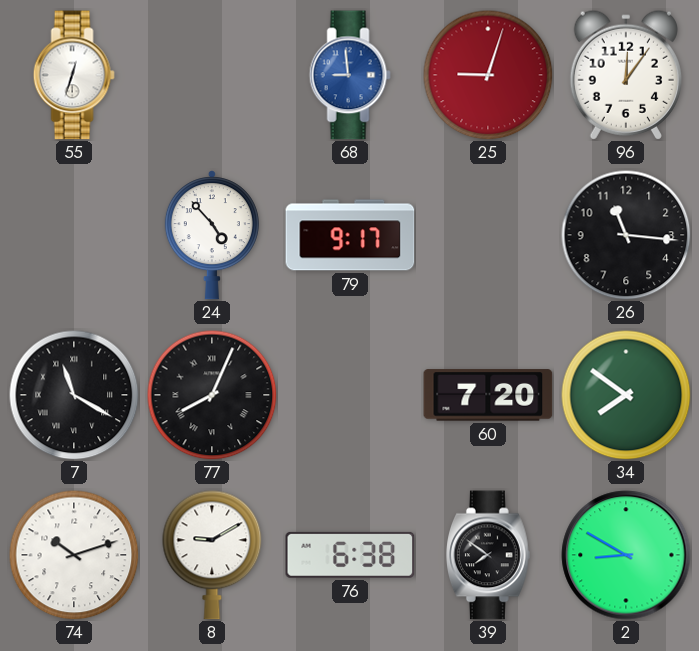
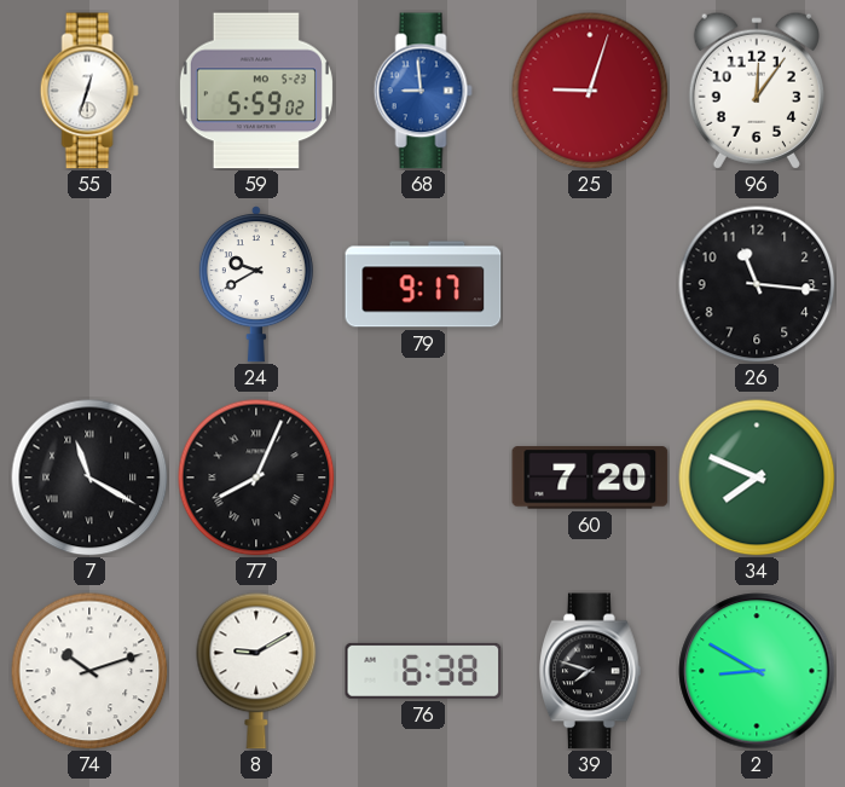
59: none -> 5:59 (256, 91)
24: 4:53 -> 9:40 (256, 284)
34: 7:51 -> 7:49 (757, 478)
39: 7:51 -> 7:48 (591, 671)
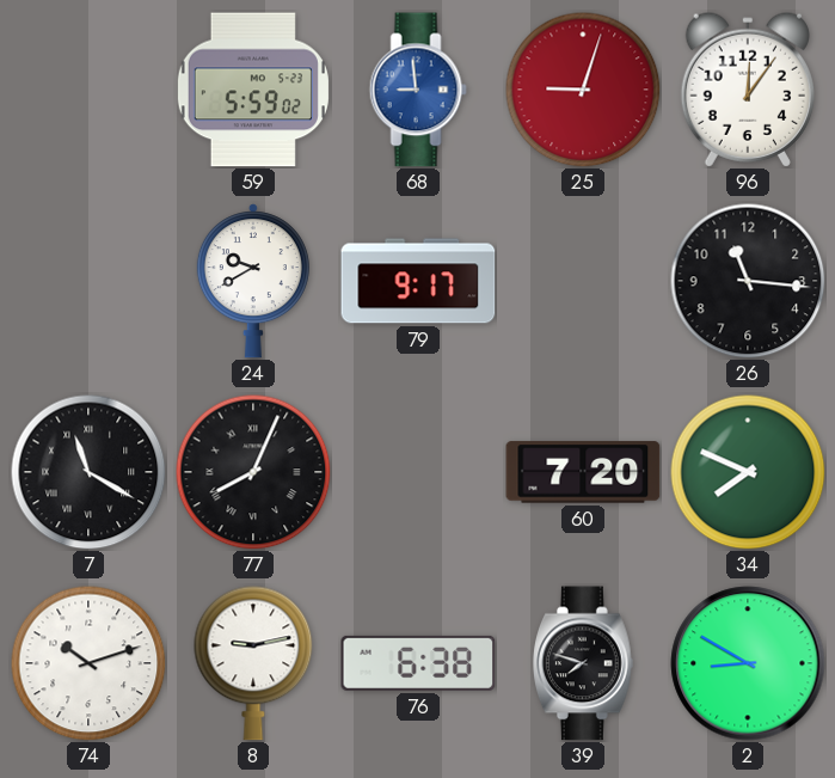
55: 12:33 -> none (89, 91)
8: 9:10 -> 9:13 (253, 663)
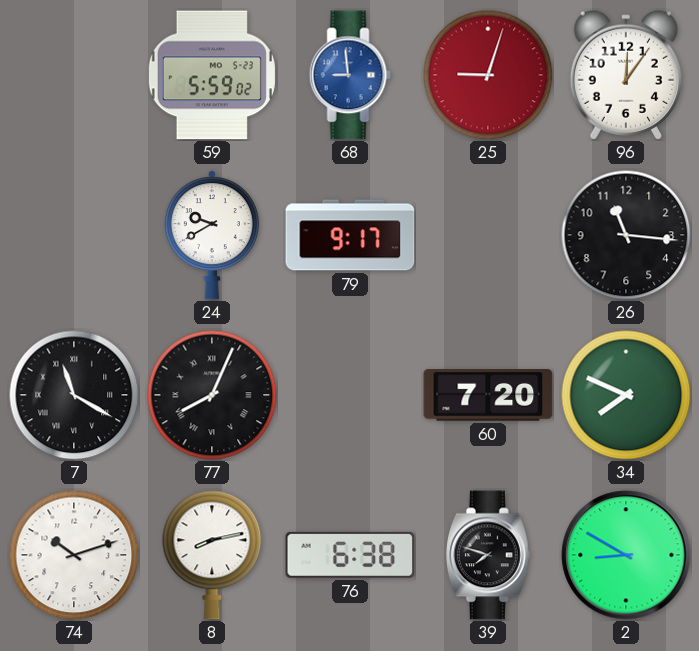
8: 9:13 -> 8:13 (212, 555)
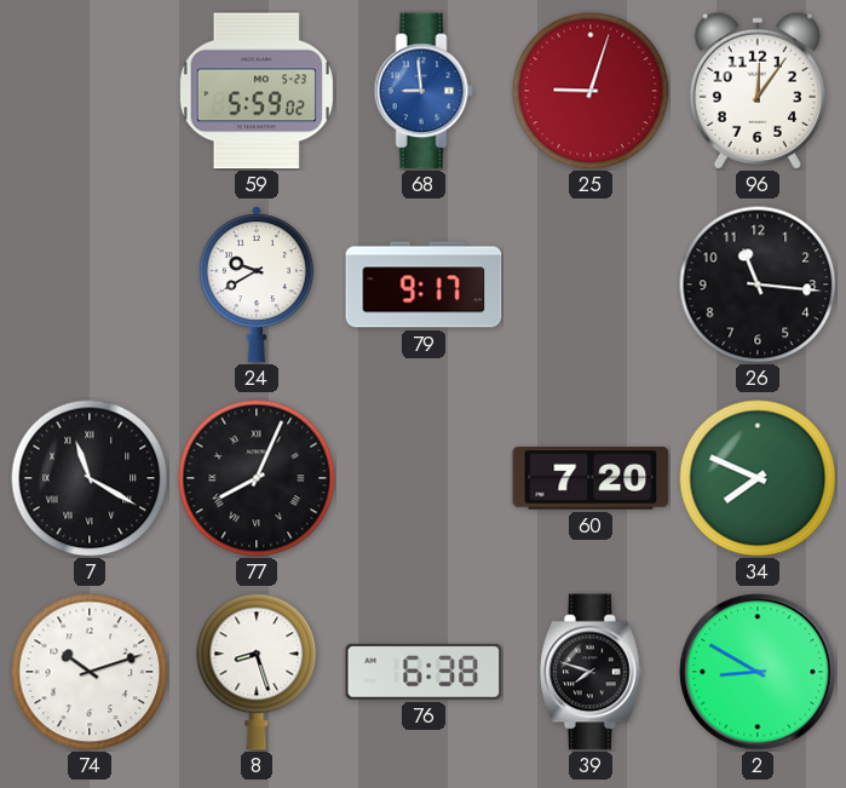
8: 8:13 -> 8:27 (257, 672)
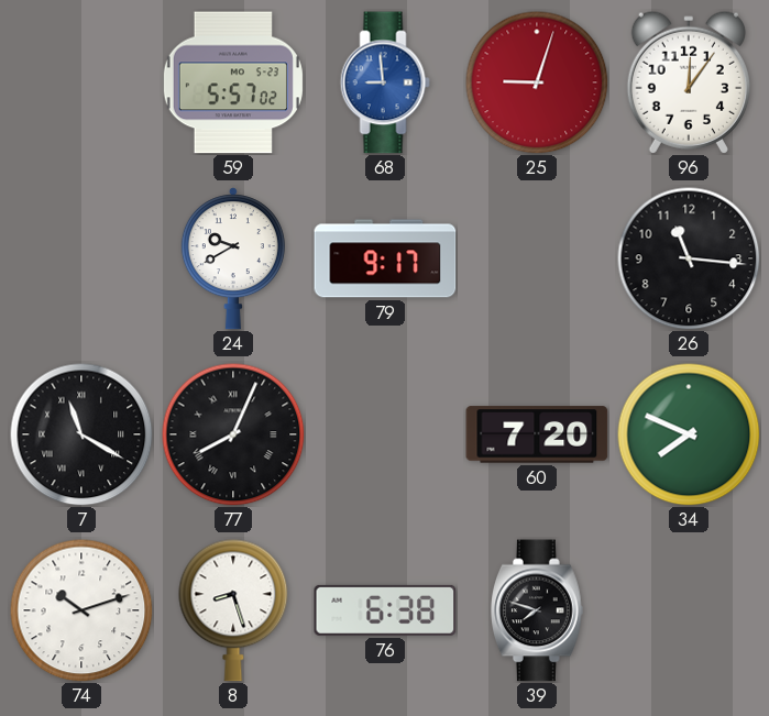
59: 5:59 -> 5:57 (233, 82)
2: 8:50 -> none (758, 672)
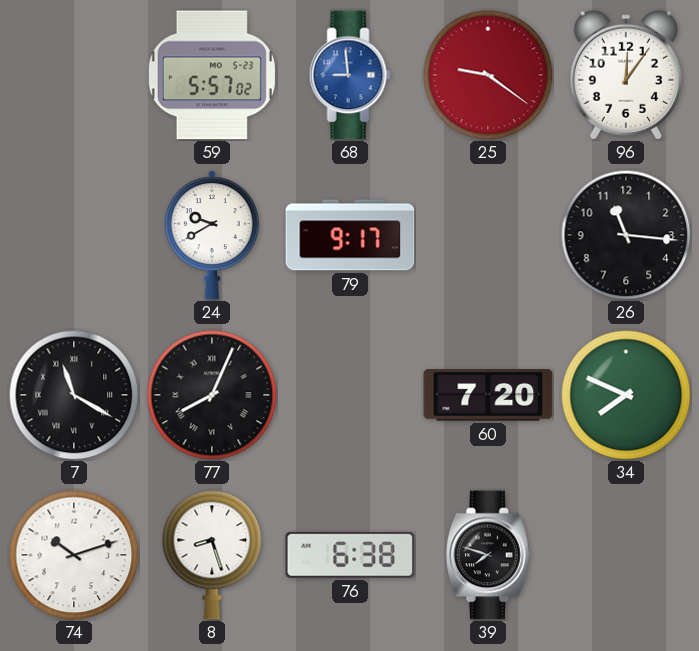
25: 9:03 -> 9:21 (488, 75)
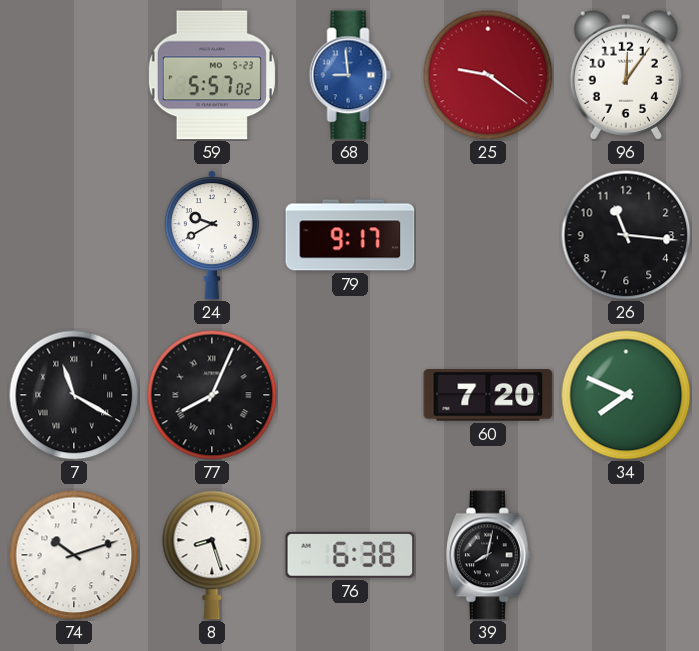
39: 7:48 -> 8:02 (489, 555)
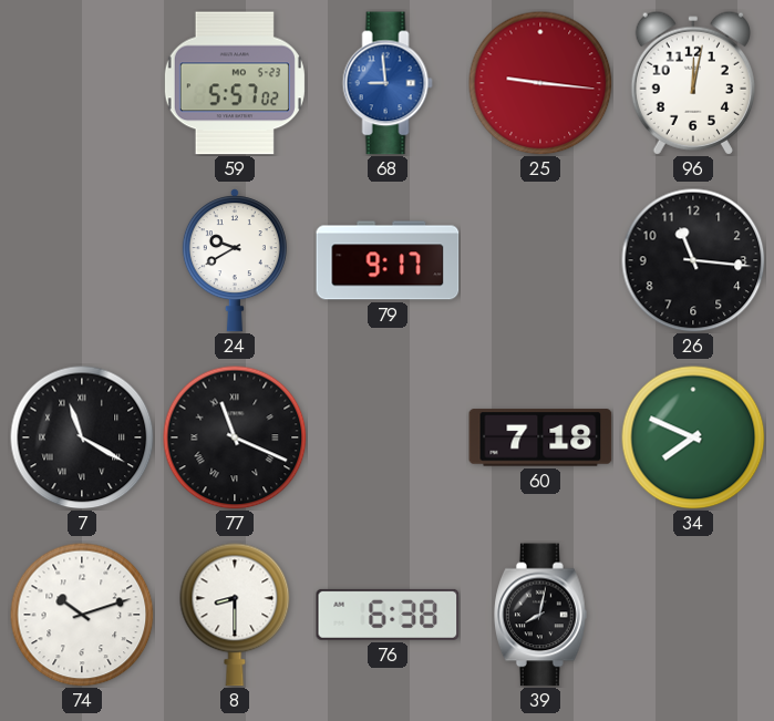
25: 9:21 -> 9:16 (540, 83)
96: 12:06 -> 12:02 (693, 83)
77: 8:04 -> 11:19 (235, 437)
60: 7:20 -> 7:18 (540, 437)
8: 8:27 -> 8:30 (235, 615)
